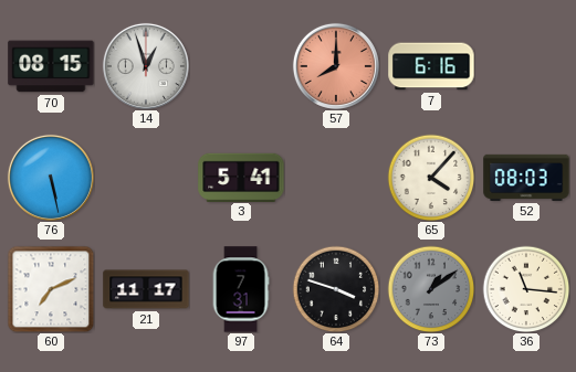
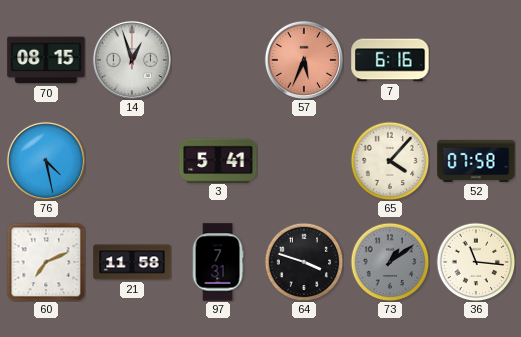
57: 8:00 -> 5:34 (304, 60)
76: 5:28 -> 4:28 (46, 161)
52: 08:03 -> 07:58 (476, 161)
21: 11:17 -> 11:58 (132, 262)
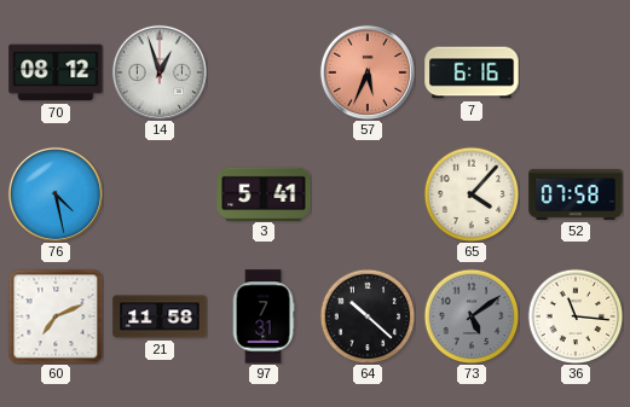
70: 08:15 -> 08:12 (56, 72)
64: 3:48 -> 10:22 (368, 316)
73: 1:09 -> 5:09 (472, 316)
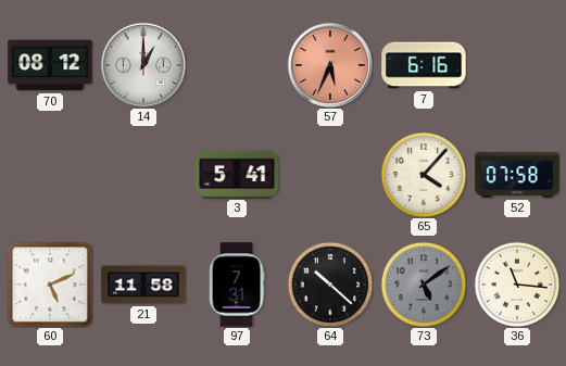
14: 12:57 -> 1:00 (143, 65)
76: 4:28 -> none (56, 194)
60: 7:11 -> 5:11 (50, 285)
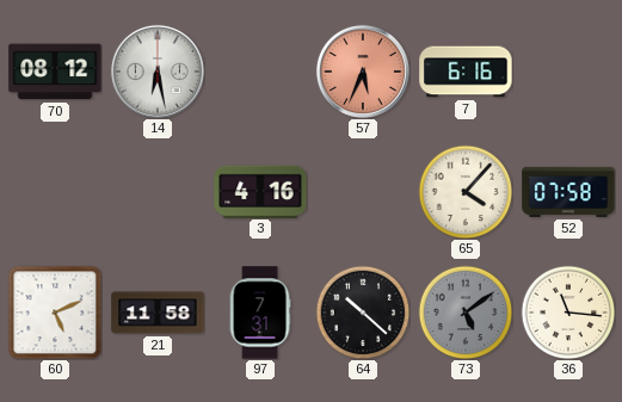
14: 1:00 -> 6:28 (158, 72)
3: 5:41 -> 4:16 (260, 191)
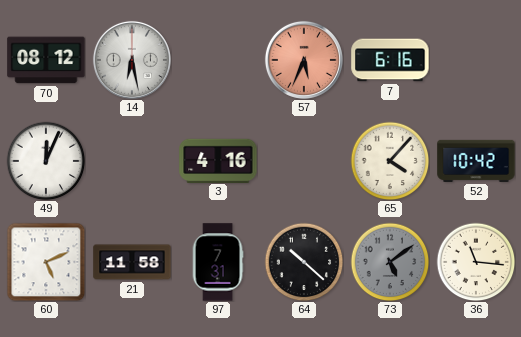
49: none -> 12:04 (46, 161)
52: 07:58 -> 10:42 (476, 161)
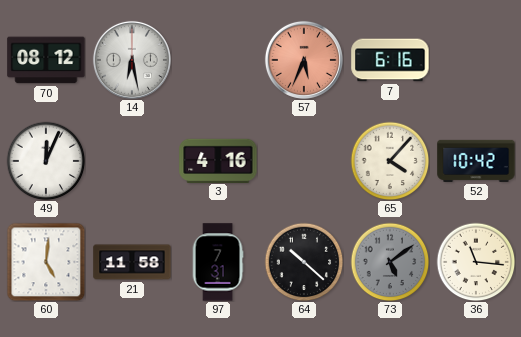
60: 5:11 -> 5:01 (46, 262)
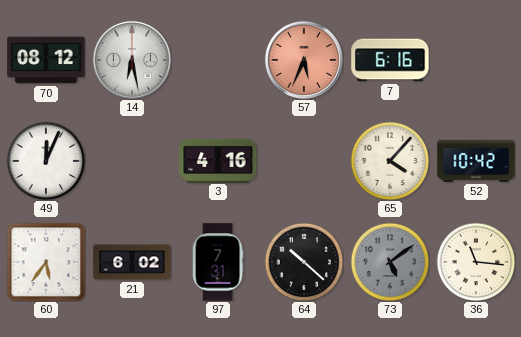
60: 5:01 -> 5:36 (46, 262)
21: 11:58 -> 6:02 (132, 262)
